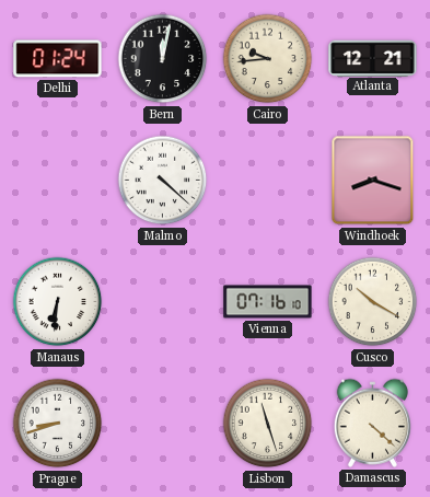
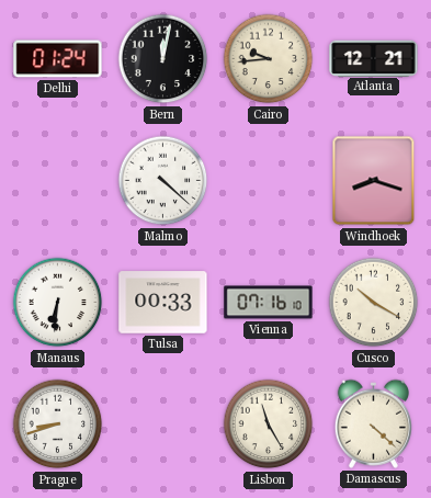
Tulsa: none -> 00:33 (163, 303)
Lisbon: 11:27 -> 11:25 (269, 425)
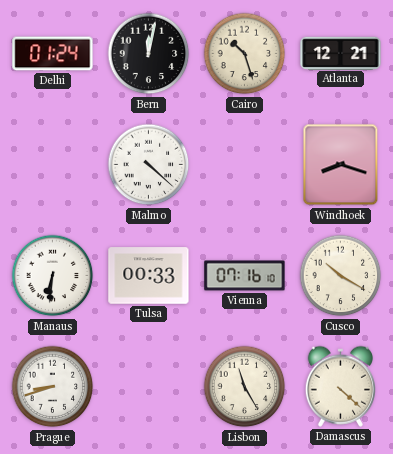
Cairo: 9:44 -> 10:27 (245, 54)
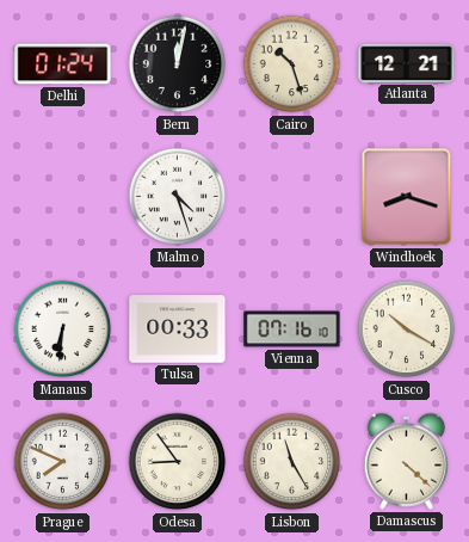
Malmo: 4:22 -> 4:27 (178, 197)
Prague: 8:42 -> 7:49 (63, 462)
Odesa: none -> 8:54 (178, 462)
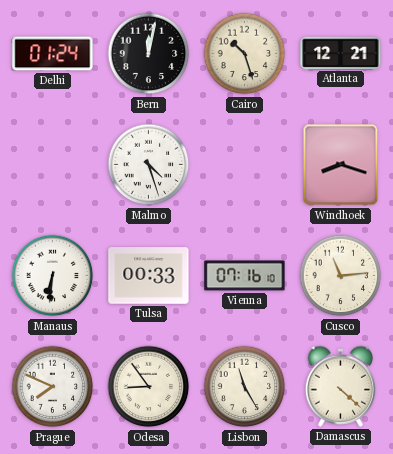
Cusco: 10:20 -> 11:14 (341, 276)
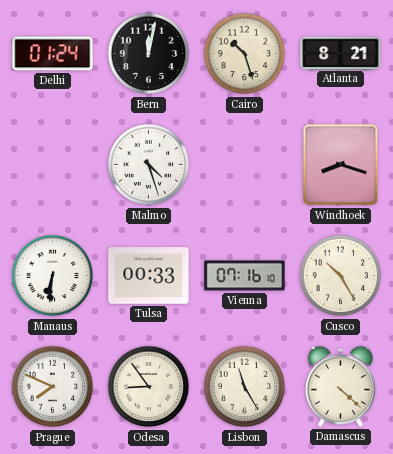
Atlanta: 12:21 -> 8:21 (341, 53)
Cusco: 11:14 -> 10:25 (341, 276)
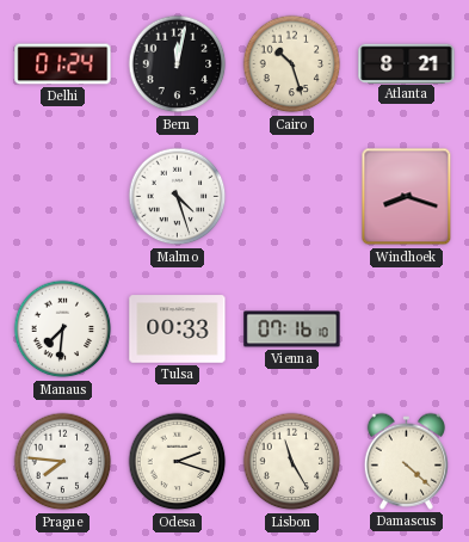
Manaus: 6:31 -> 7:31 (63, 329)
Cusco: 10:25 -> none (341, 276)
Prague: 7:49 -> 7:46 (63, 462)
Odesa: 8:54 -> 2:18 (178, 462)
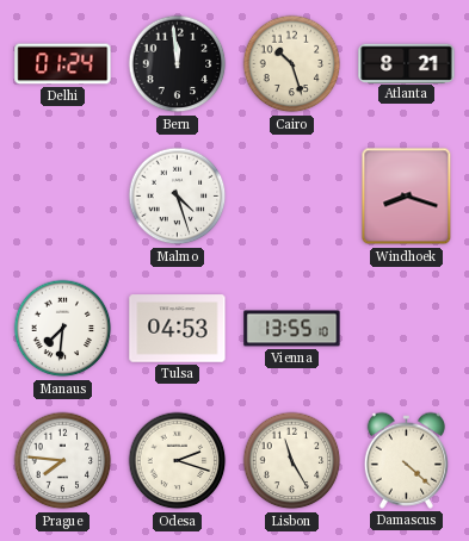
Bern: 12:02 -> 11:59 (178, 64)
Tulsa: 00:33 -> 04:53 (178, 329)
Vienna: 07:16 -> 13:55 (292, 329)
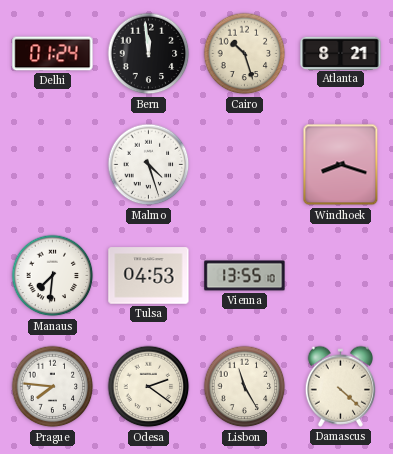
Odesa: 2:18 -> 2:21 (149, 387)
